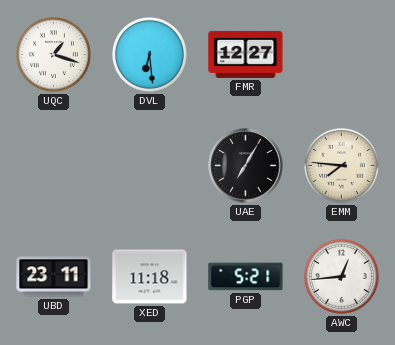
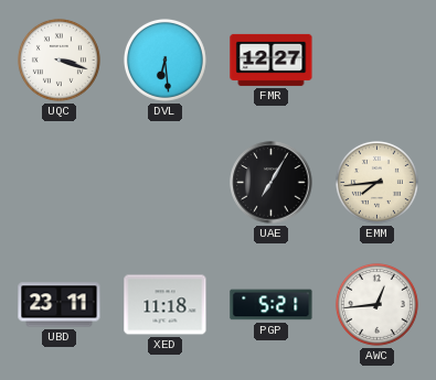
UQC: 1:18 -> 3:18 (59, 59)
EMM: 7:46 -> 7:44 (376, 182)
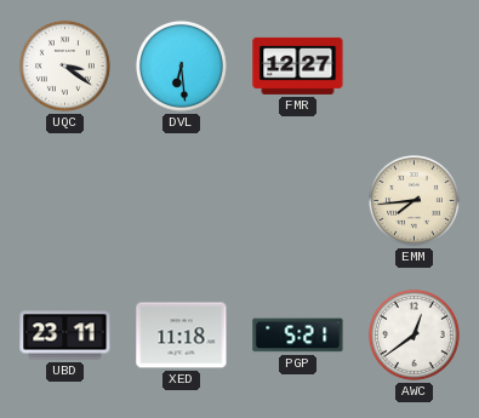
UQC: 3:18 -> 3:21 (64, 65)
UAE: 7:05 -> none (272, 183)
AWC: 12:44 -> 12:39 (414, 334)
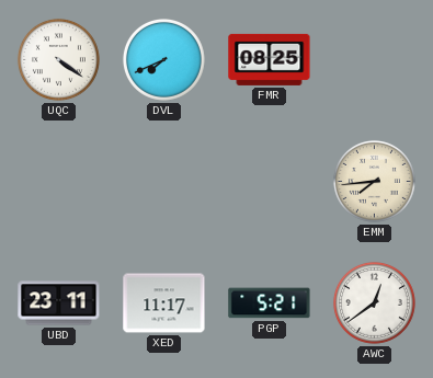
UQC: 3:21 -> 4:21 (58, 59)
DVL: 6:29 -> 7:41 (163, 59)
FMR: 12:27 -> 08:25 (270, 59)
XED: 11:18 -> 11:17 (164, 303)
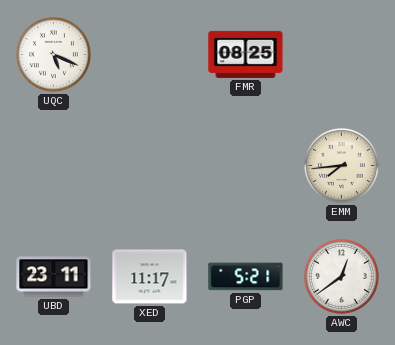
UQC: 4:21 -> 5:19 (53, 54)
DVL: 7:41 -> none (163, 59)
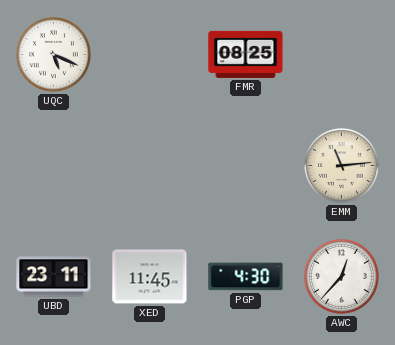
EMM: 7:44 -> 11:14 (341, 165)
XED: 11:17 -> 11:45 (150, 277)
PGP: 5:21 -> 4:30 (246, 277)
AWC: 12:39 -> 12:37 (341, 276)
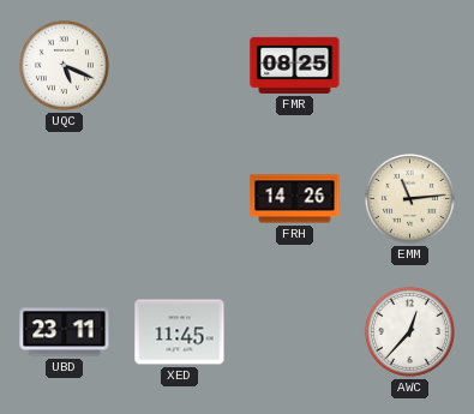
FRH: none -> 14:26 (295, 199)
PGP: 4:30 -> none (246, 277)
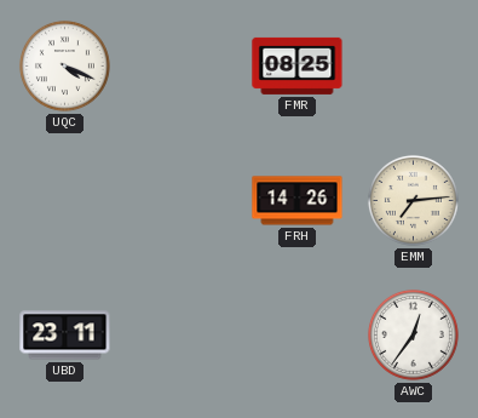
UQC: 5:19 -> 4:19 (64, 65)
EMM: 11:14 -> 7:14 (413, 200)
XED: 11:45 -> none (180, 332)
AWC: 12:37 -> 12:36 (413, 334)
